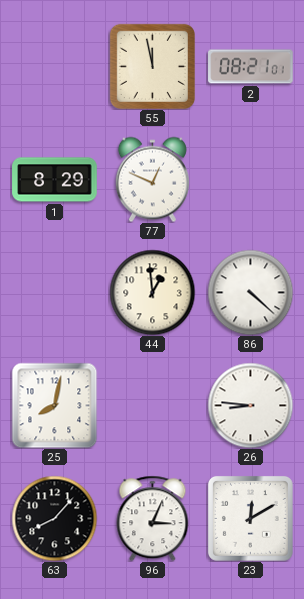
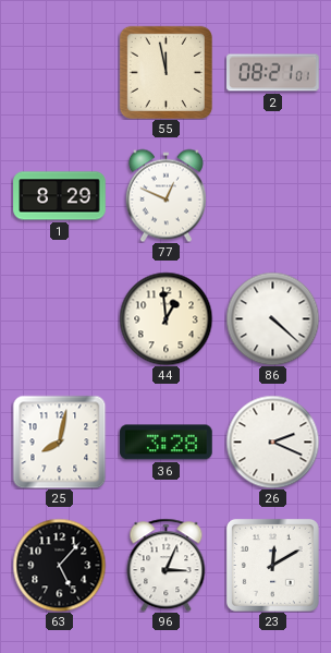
36: none -> 3:28 (167, 443)
26: 8:46 -> 2:19 (272, 442)
63: 8:07 -> 5:07 (59, 565)
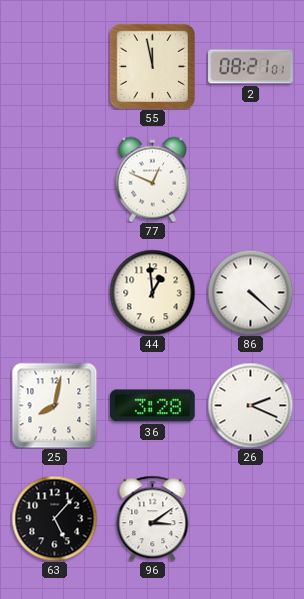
1: 8:29 -> none (60, 196)
96: 3:04 -> 3:09 (153, 518)
23: 12:10 -> none (272, 565)
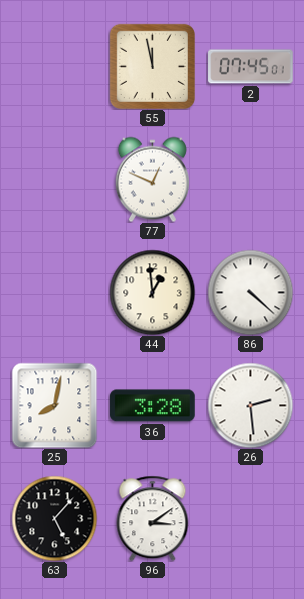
2: 08:21 -> 07:45 (251, 67)
26: 2:19 -> 2:29 (250, 405)
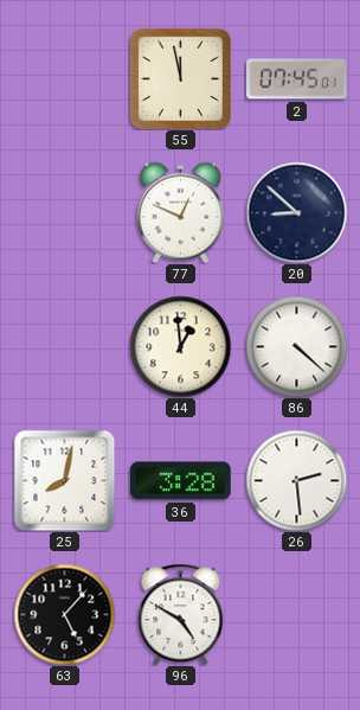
20: none -> 8:52 (296, 212)
96: 3:09 -> 4:50 (181, 614)
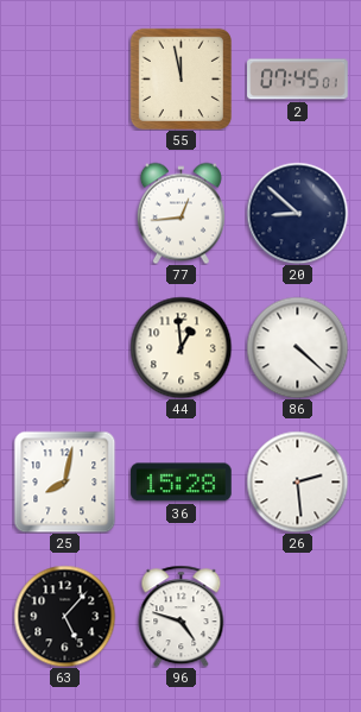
77: 12:49 -> 12:44 (180, 213)
36: 3:28 -> 15:28 (182, 483)
96: 4:50 -> 4:48 (182, 616)
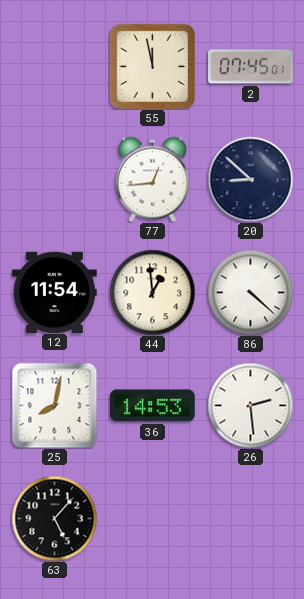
12: none -> 11:54 (55, 292)
36: 15:28 -> 14:53 (153, 406)
96: 4:48 -> none (182, 616)
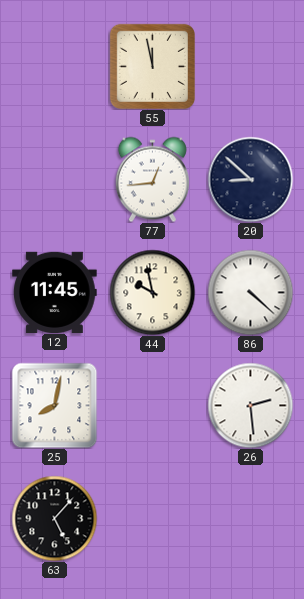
2: 07:45 -> none (251, 67)
12: 11:54 -> 11:45 (55, 292)
44: 12:59 -> 9:58 (152, 292)
36: 14:53 -> none (153, 406)
